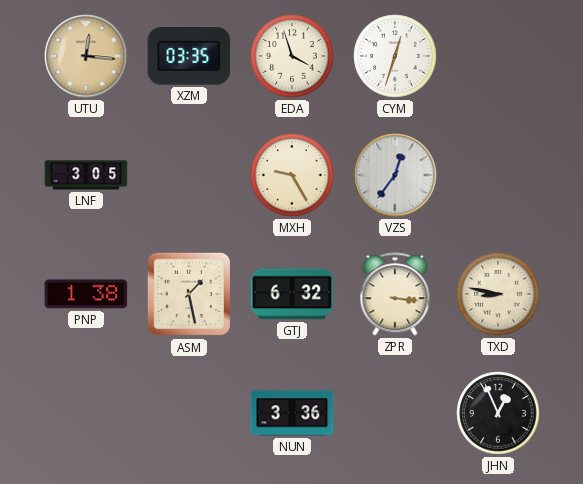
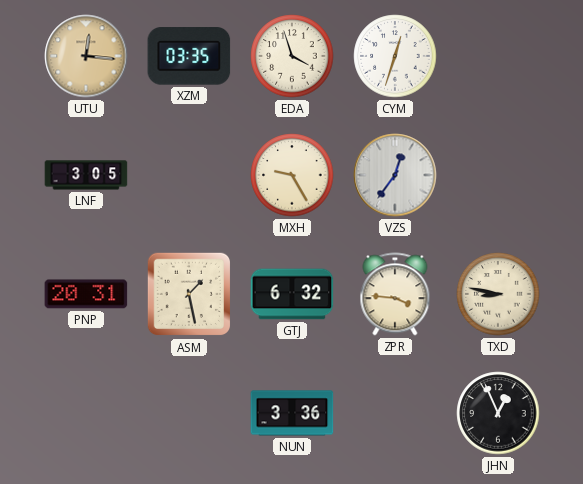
PNP: 1:38 -> 20:31 (86, 294)
ZPR: 3:16 -> 3:46 (395, 294)
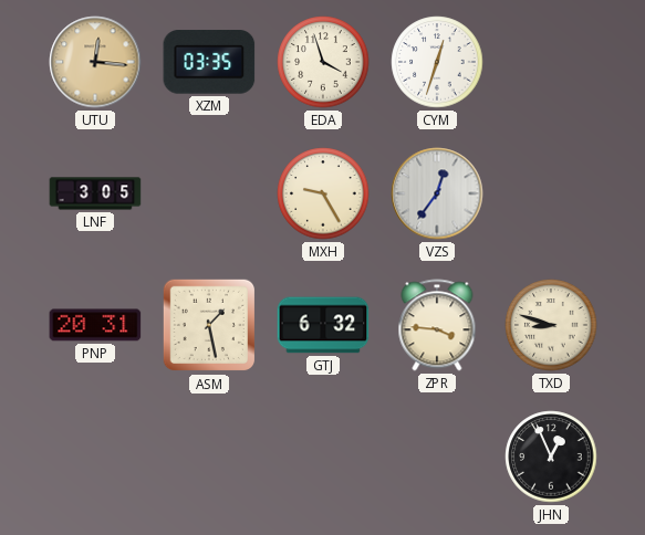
TXD: 8:47 -> 8:48 (551, 325)
NUN: 3:36 -> none (292, 413)
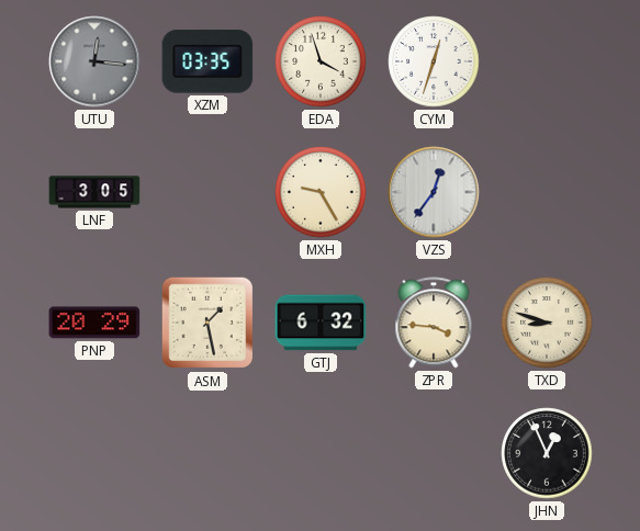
UTU dial: champagne -> grey (94, 61)
PNP: 20:31 -> 20:29 (94, 323)
